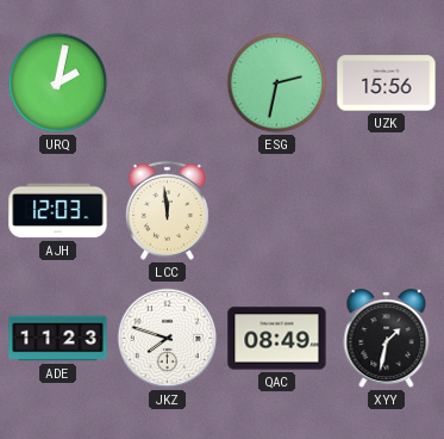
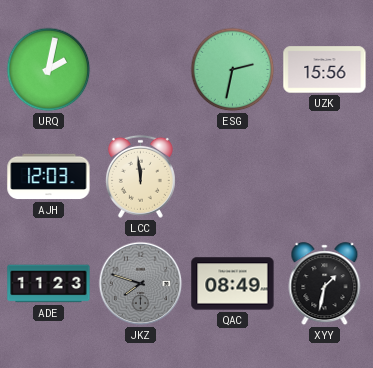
JKZ dial: white -> grey (141, 284)
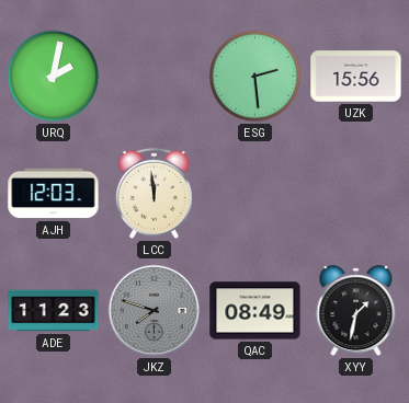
ESG: 2:32 -> 2:29 (255, 77)
